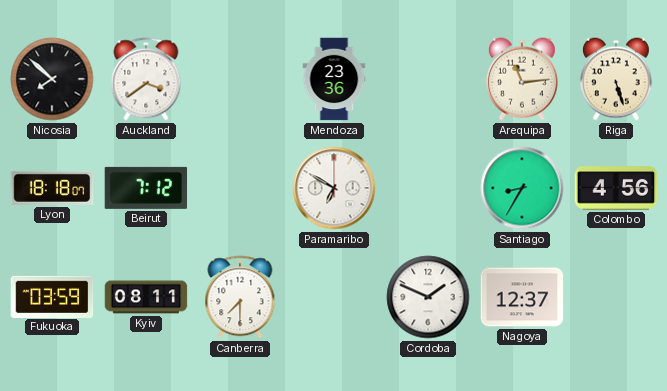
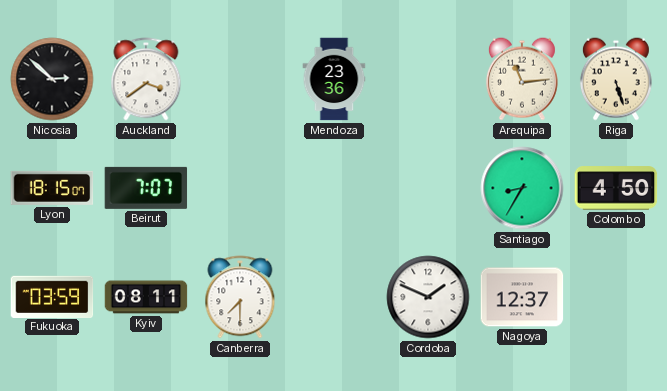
Nicosia: 7:52 -> 2:52 (52, 79)
Lyon: 18:18 -> 18:15 (52, 188)
Beirut: 7:12 -> 7:07 (146, 188)
Paramaribo: 6:50 -> none (334, 188)
Colombo: 4:56 -> 4:50 (616, 188)
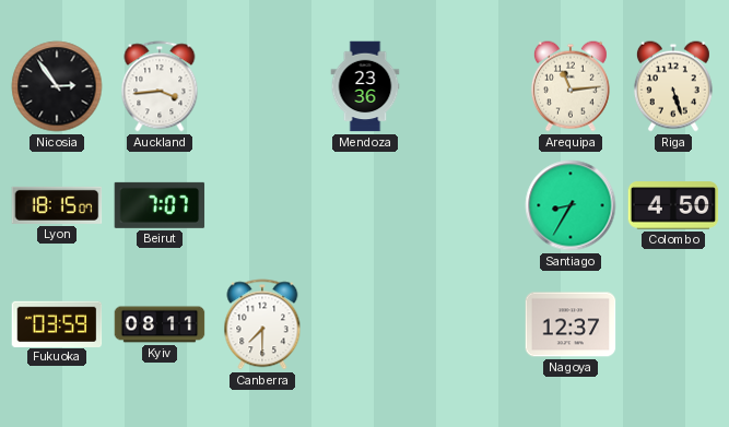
Nicosia: 2:52 -> 2:54 (57, 86)
Auckland: 3:39 -> 3:44 (160, 86)
Cordoba: 1:49 -> none (428, 297)
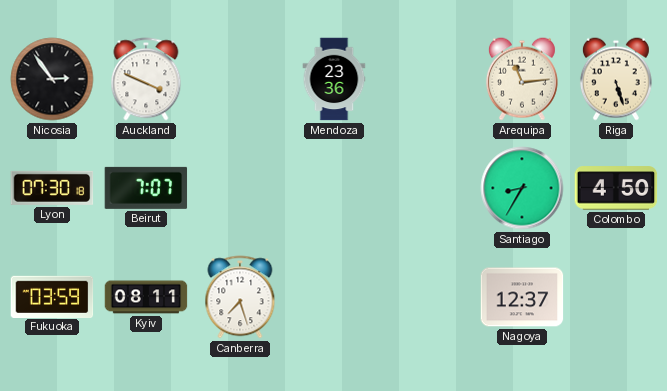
Auckland: 3:44 -> 3:49 (146, 79)
Lyon: 18:15 -> 07:30 (52, 188)
Canberra: 7:30 -> 7:27 (240, 297)
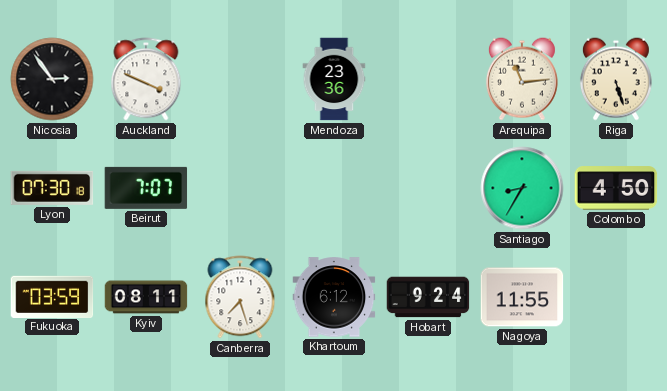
Khartoum: none -> 6:12 (334, 297)
Hobart: none -> 9:24 (428, 297)
Nagoya: 12:37 -> 11:55 (522, 297)
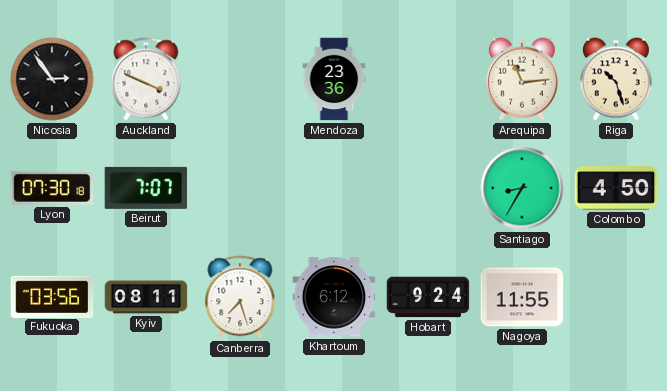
Riga: 5:27 -> 10:27 (616, 79)
Fukuoka: 03:59 -> 03:56 (52, 296)
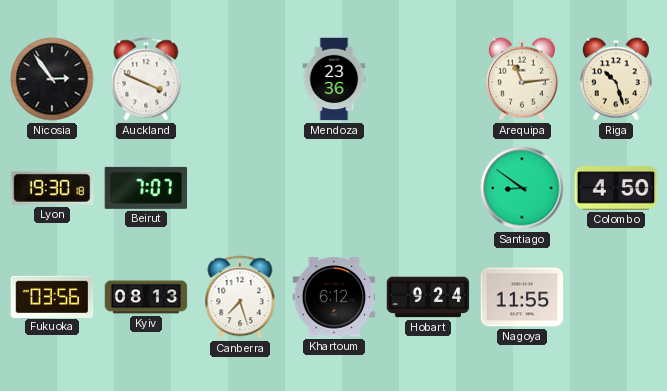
Lyon: 07:30 -> 19:30 (52, 188)
Santiago: 8:35 -> 8:51 (522, 188)
Kyiv: 08:11 -> 08:13 (146, 297)
